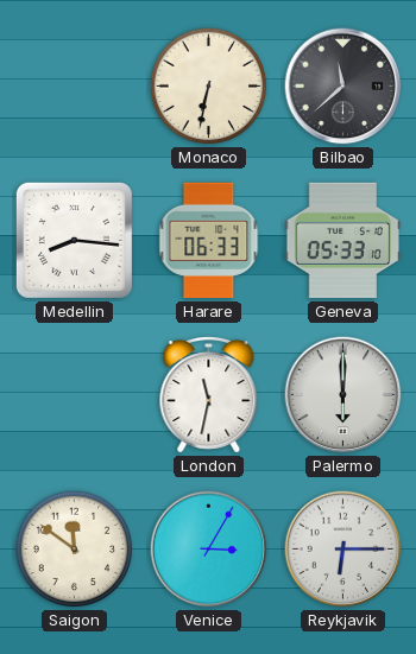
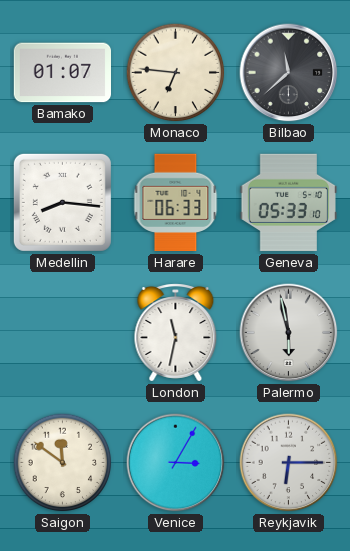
Bamako: none -> 01:07 (62, 73)
Monaco: 6:32 -> 6:46 (176, 73)
Palermo: 6:00 -> 5:58 (289, 333)
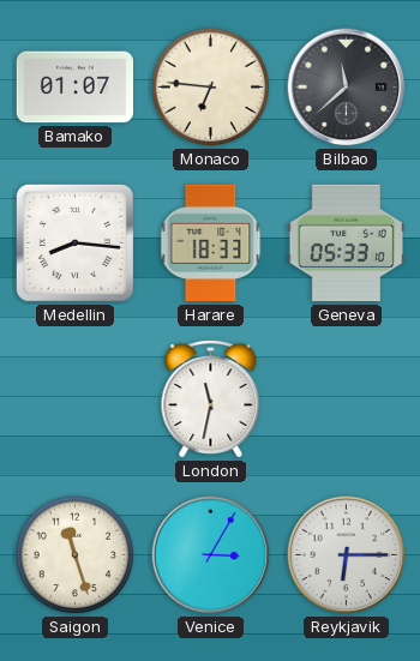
Harare: 06:33 -> 18:33 (211, 244)
Palermo: 5:58 -> none (289, 333)
Saigon: 11:51 -> 11:27 (76, 555)
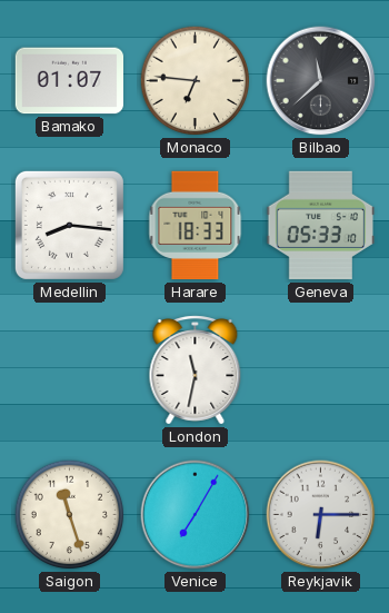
Venice: 3:05 -> 7:05 (196, 515)
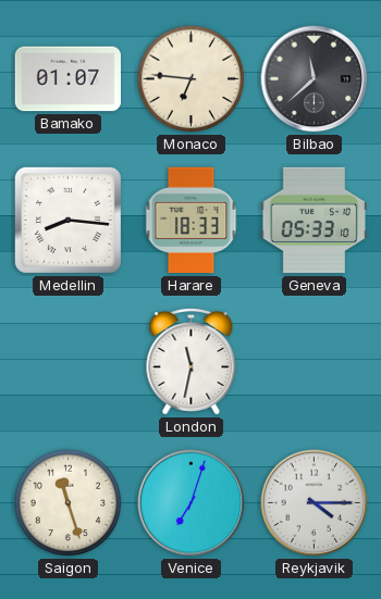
Venice: 7:05 -> 7:03 (192, 503)
Reykjavik: 6:15 -> 4:15 (315, 503)
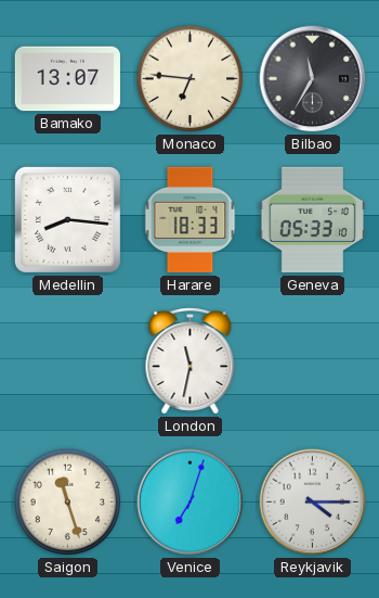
Bamako: 01:07 -> 13:07 (67, 79)
Bilbao: 11:38 -> 11:35 (313, 79)
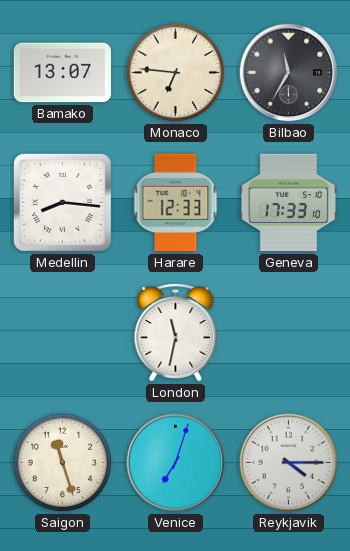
Harare: 18:33 -> 12:33 (176, 203)
Geneva: 05:33 -> 17:33 (289, 203)
